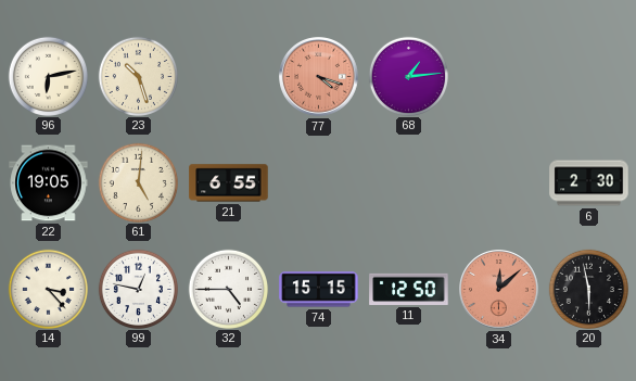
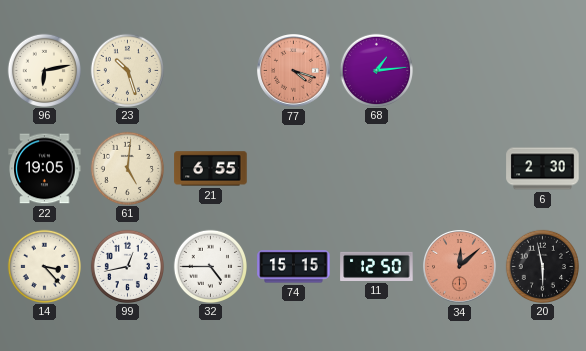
99: 12:47 -> 12:43 (127, 266)
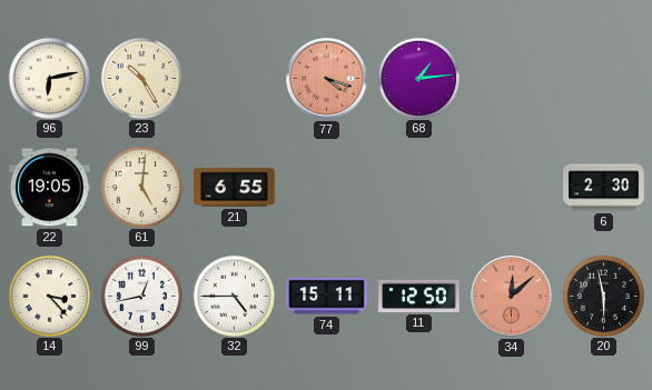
23: 10:27 -> 10:25 (141, 78)
74: 15:15 -> 15:11 (327, 297)
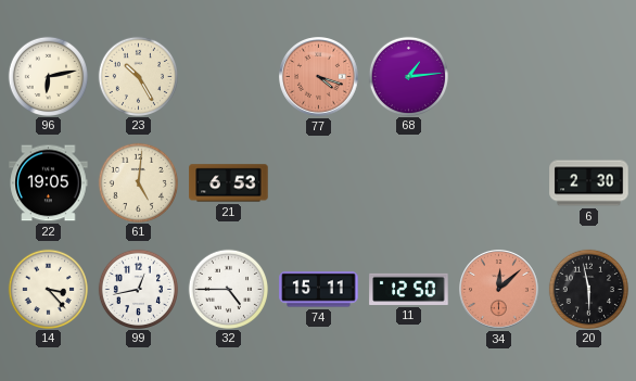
21: 6:55 -> 6:53 (229, 183)
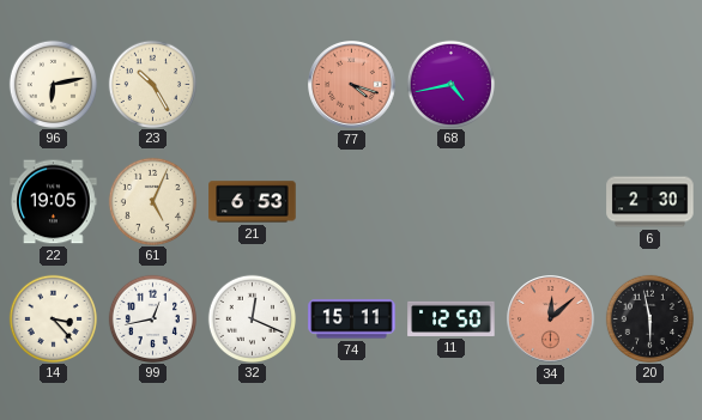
68: 1:14 -> 4:43 (450, 84)
61: 5:01 -> 5:04 (152, 201)
32: 4:45 -> 12:19 (252, 318)
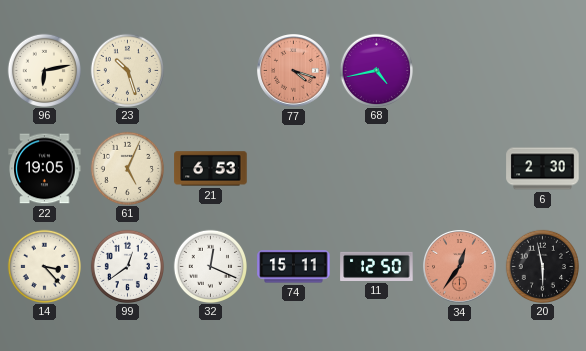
23: 10:25 -> 10:27 (127, 70)
99: 12:43 -> 12:39 (127, 266)
34: 12:08 -> 12:36 (460, 267)
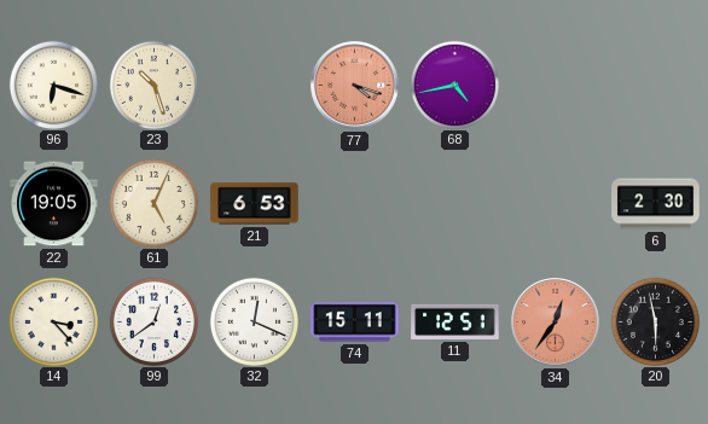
96: 6:13 -> 6:18 (53, 85)
11: 12:50 -> 12:51 (455, 321)
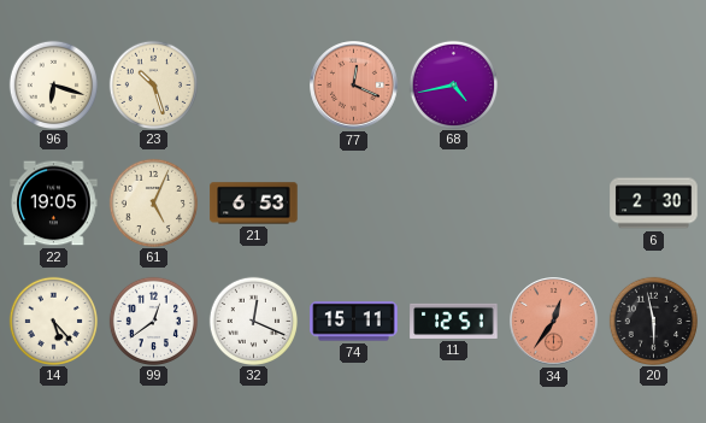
77: 4:18 -> 12:19 (354, 86)
14: 3:23 -> 5:23 (53, 321)
